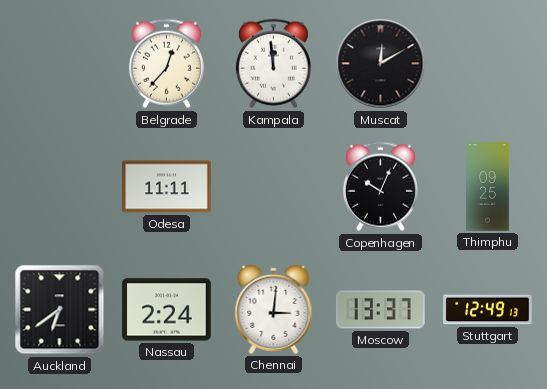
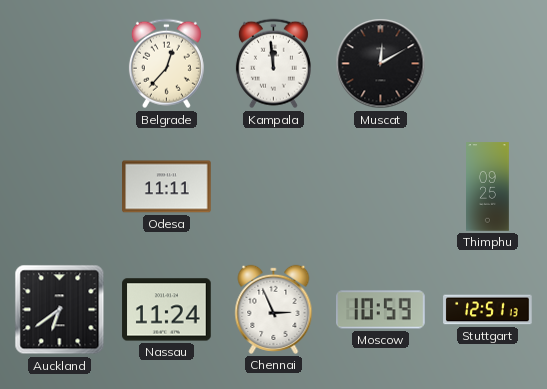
Copenhagen: 10:04 -> none (380, 187)
Nassau: 2:24 -> 11:24 (167, 310)
Chennai: 3:01 -> 2:56 (274, 309)
Moscow: 13:37 -> 10:59 (381, 310)
Stuttgart: 12:49 -> 12:51 (488, 310)
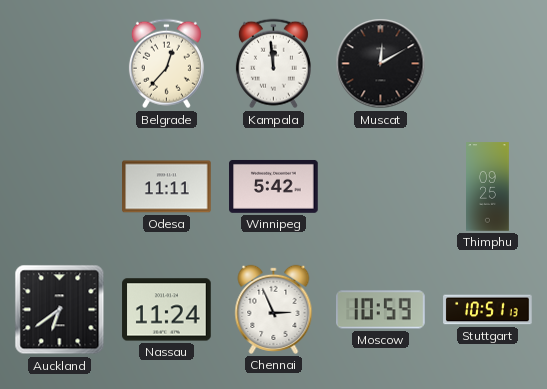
Winnipeg: none -> 5:42 (274, 186)
Stuttgart: 12:51 -> 10:51 (488, 310)
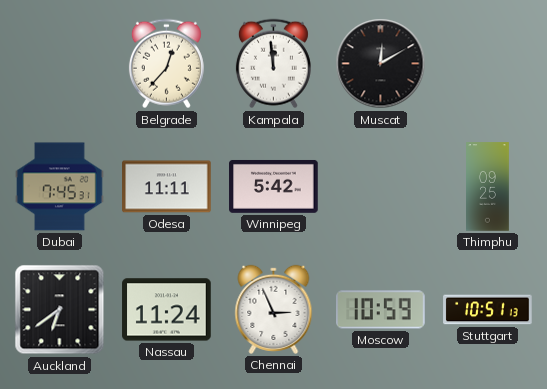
Dubai: none -> 7:45 (60, 187)
